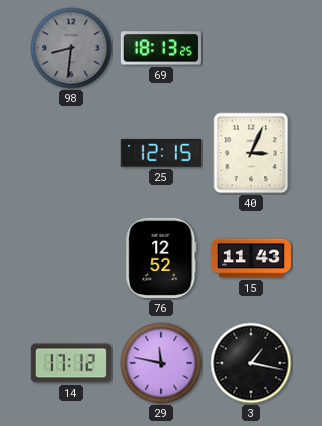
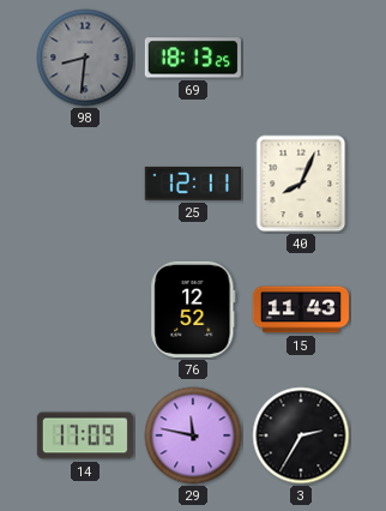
25: 12:15 -> 12:11 (193, 184)
40: 3:04 -> 8:04 (301, 184)
14: 17:12 -> 17:09 (85, 435)
3: 1:17 -> 2:35 (301, 435)
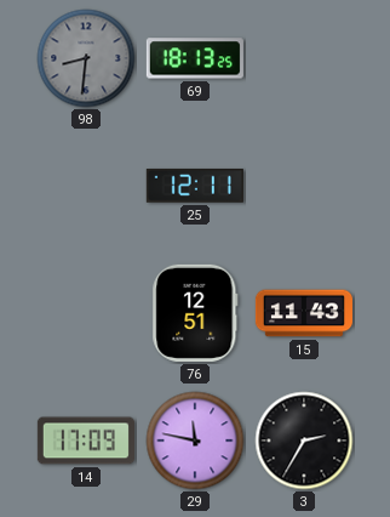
40: 8:04 -> none (301, 184)
76: 12:52 -> 12:51 (195, 313)
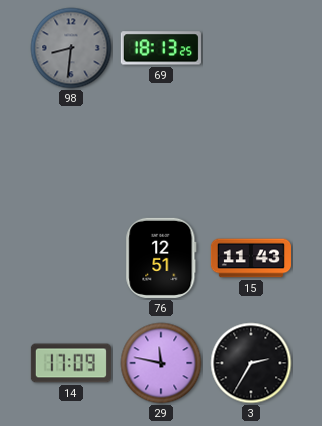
25: 12:11 -> none (195, 186)
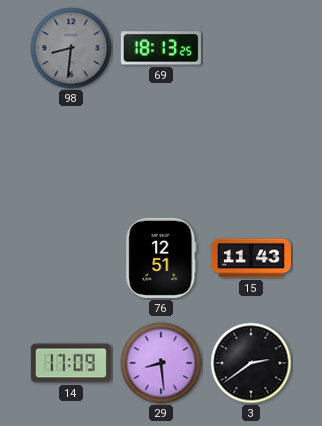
29: 11:47 -> 8:29 (161, 363)
3: 2:35 -> 2:39 (251, 363)
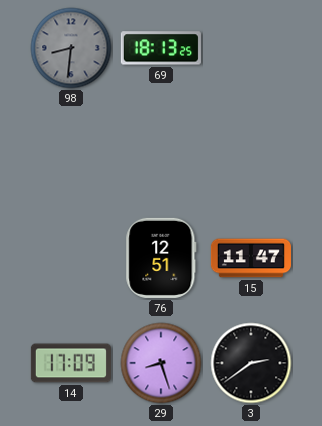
15: 11:43 -> 11:47 (251, 258)
29: 8:29 -> 8:27 (161, 363)
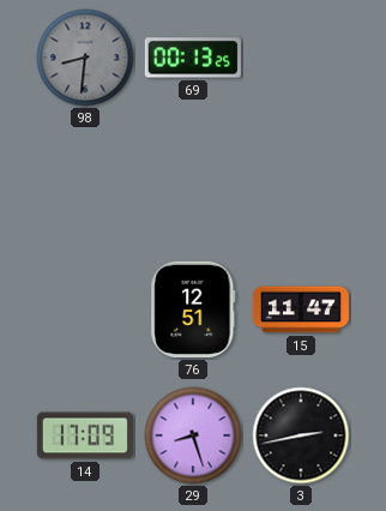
69: 18:13 -> 00:13 (193, 58)
3: 2:39 -> 2:43 (301, 435)
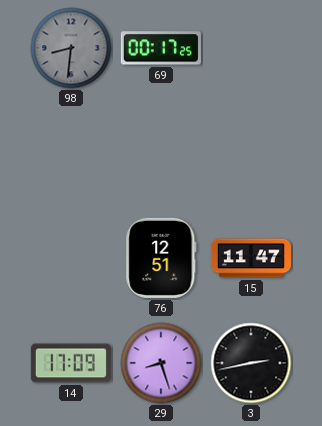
69: 00:13 -> 00:17 (161, 48)
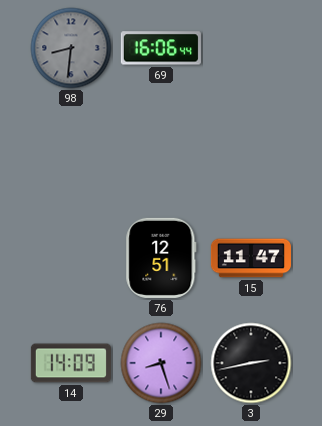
69: 00:17 -> 16:06 (161, 48)
14: 17:09 -> 14:09 (71, 363)
